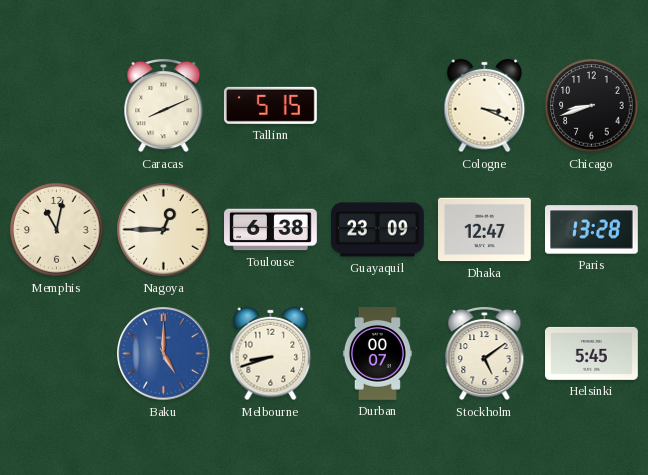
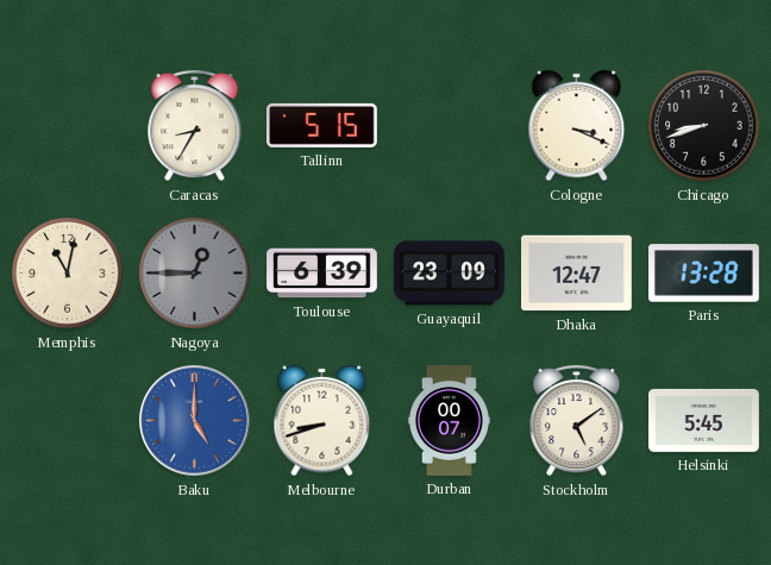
Caracas: 8:11 -> 8:35 (195, 126)
Nagoya dial: cream -> grey (195, 274)
Toulouse: 6:38 -> 6:39 (322, 274)
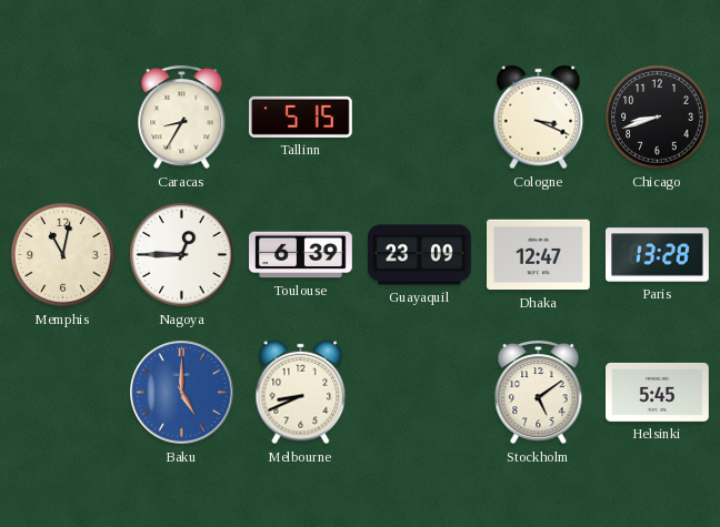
Nagoya dial: grey -> white (182, 255)
Melbourne: 8:42 -> 8:41 (301, 393)
Durban: 00:07 -> none (449, 421)
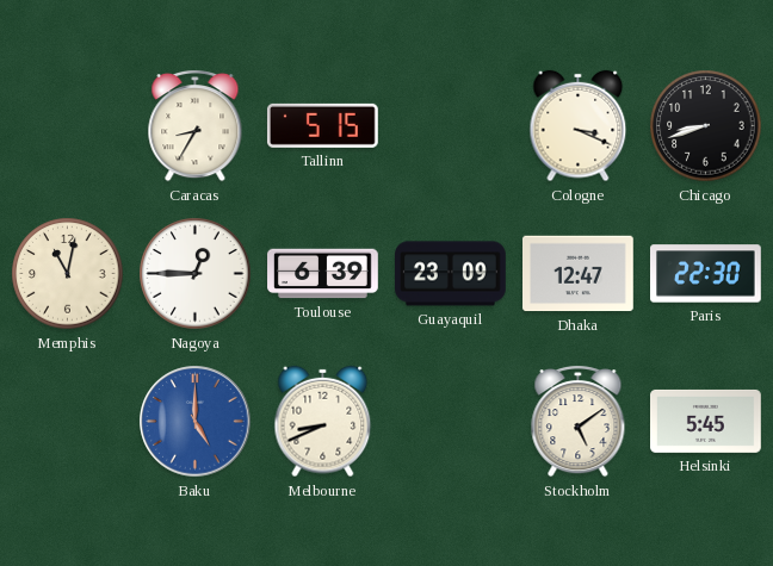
Paris: 13:28 -> 22:30 (706, 274)
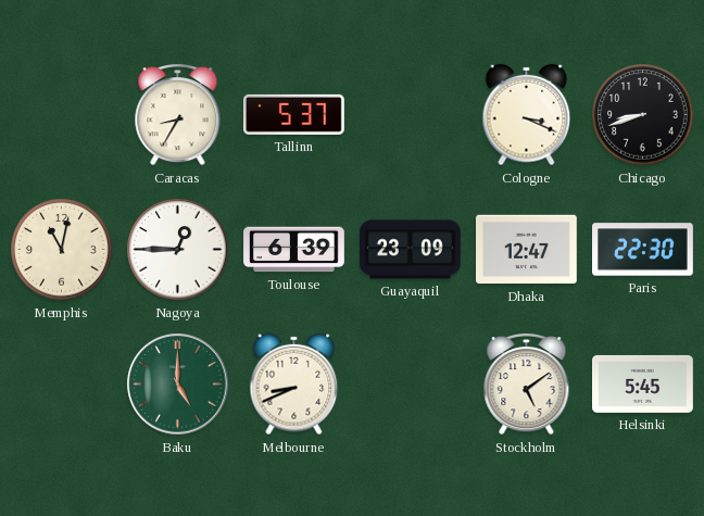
Tallinn: 5:15 -> 5:37 (293, 114)
Baku dial: blue -> green (178, 385)
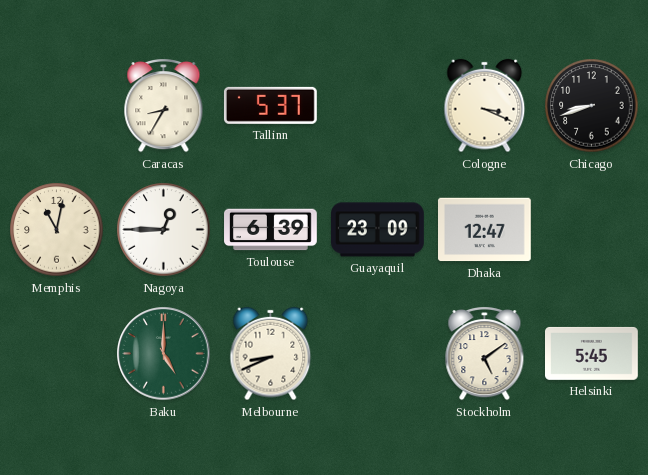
Paris: 22:30 -> none (643, 250)
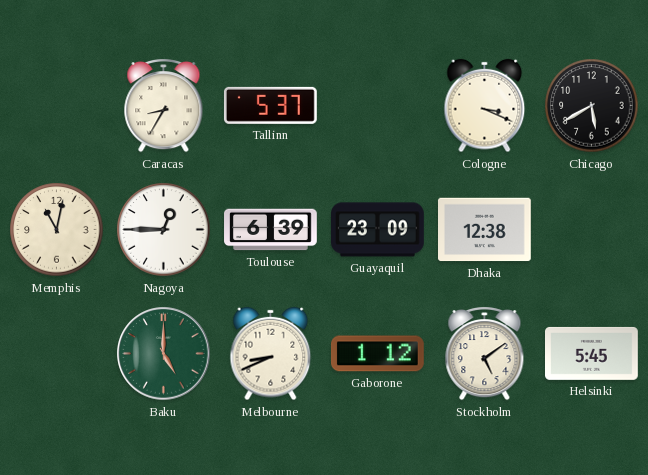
Chicago: 8:42 -> 5:40 (592, 106)
Dhaka: 12:47 -> 12:38 (485, 230)
Gaborone: none -> 1:12 (377, 354)
